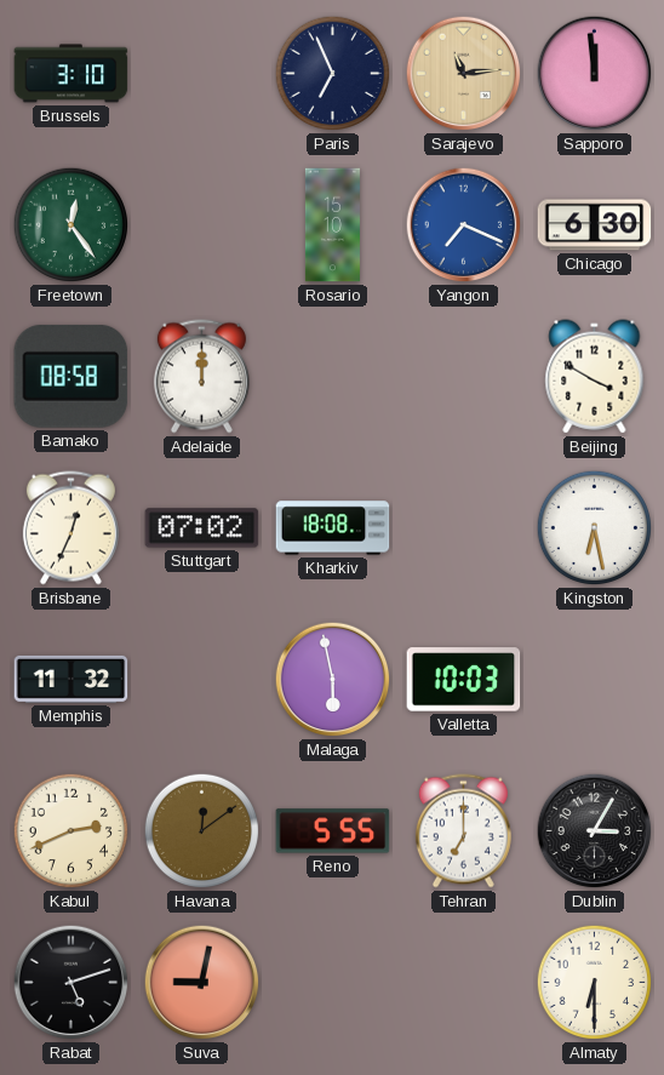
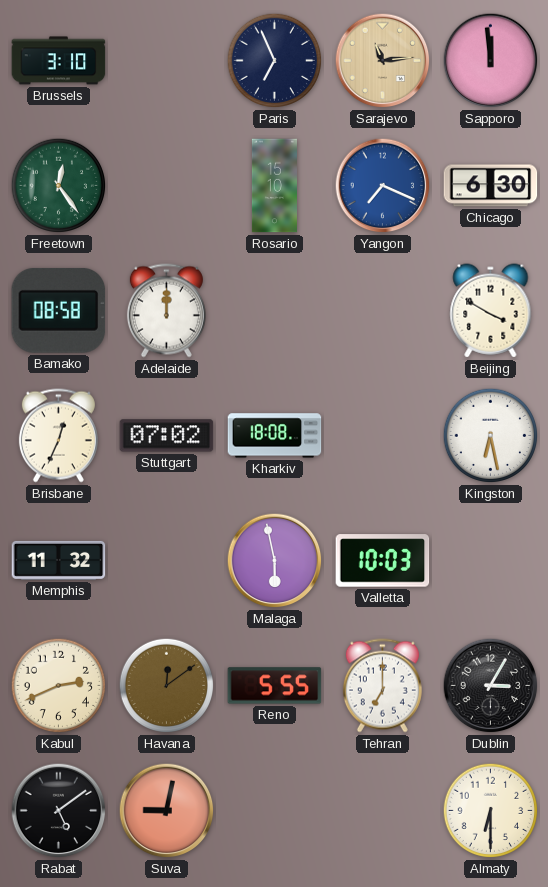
Rabat: 5:12 -> 5:09 (59, 811)
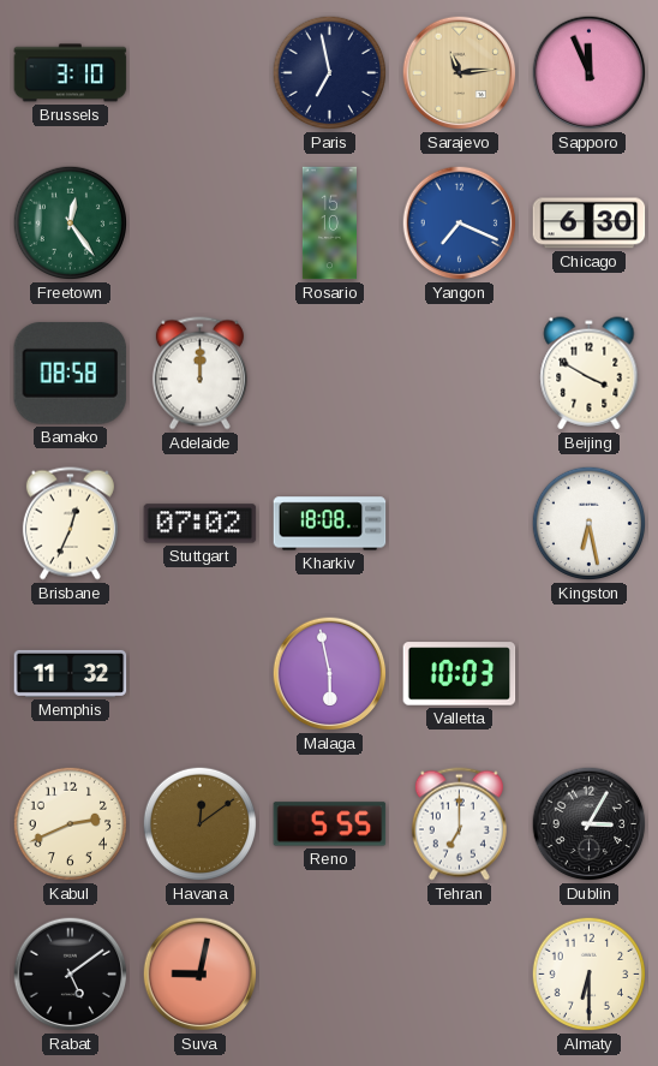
Paris: 6:56 -> 6:58 (330, 73)
Sapporo: 11:59 -> 11:56 (590, 73)
